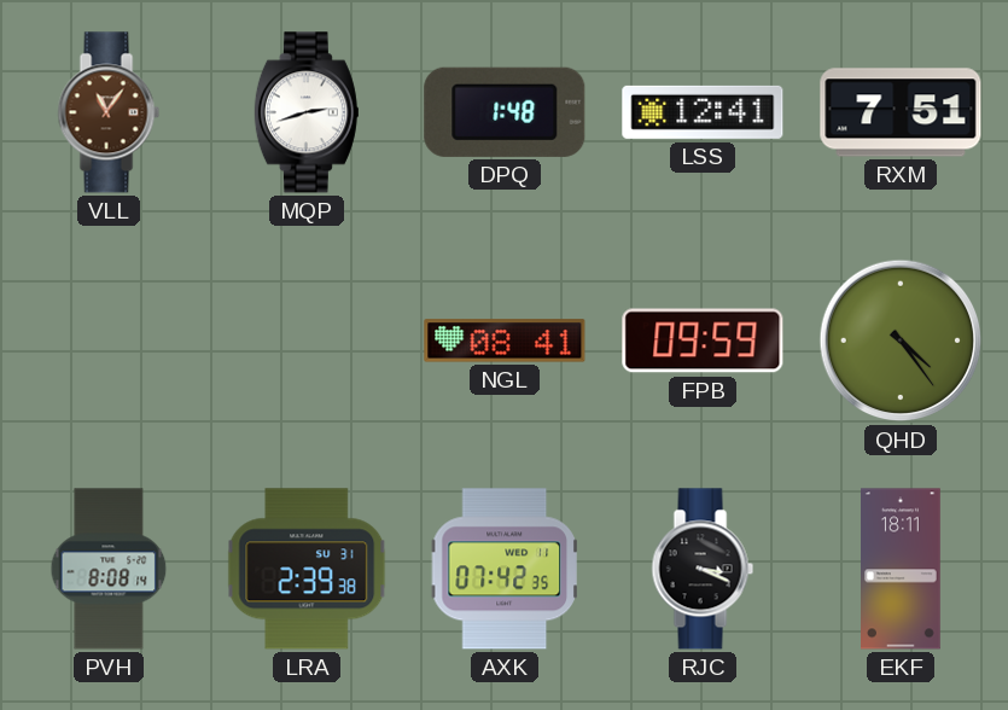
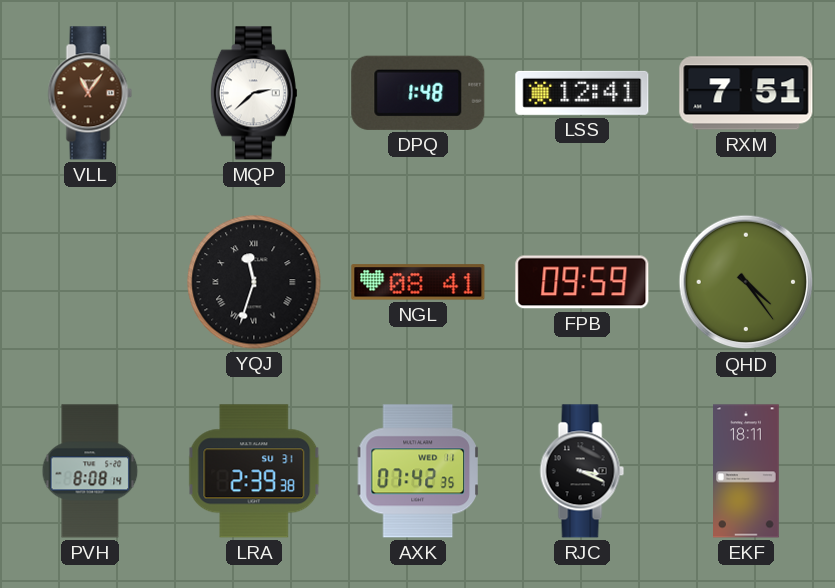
MQP: 2:42 -> 2:38 (254, 93)
YQJ: none -> 11:33 (254, 282)
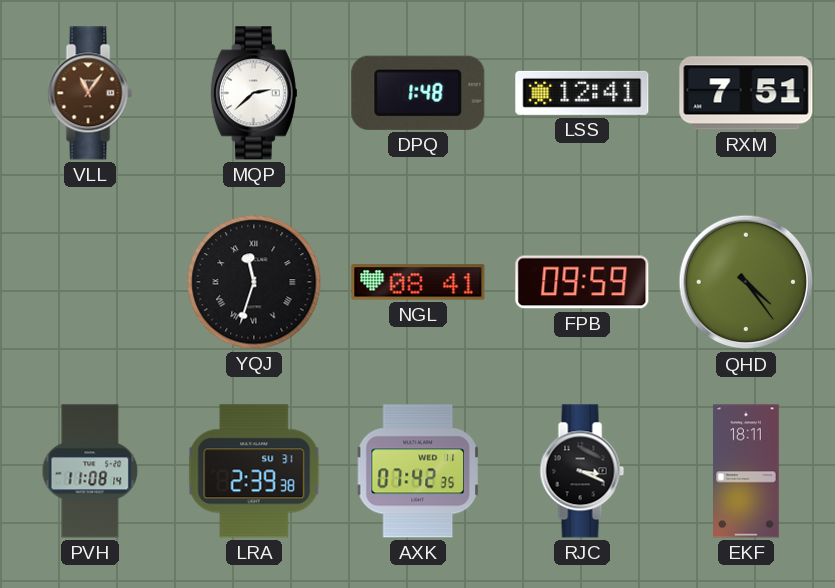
PVH: 8:08 -> 11:08 (90, 471)
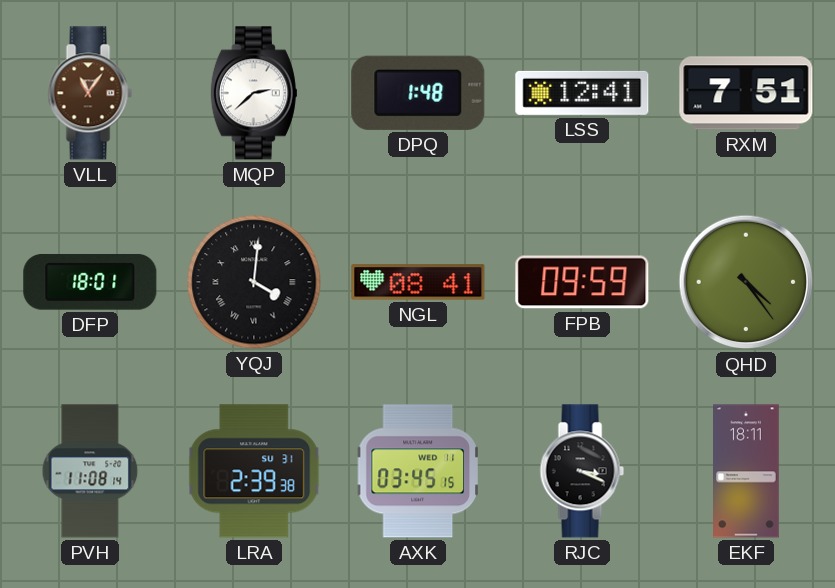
DFP: none -> 18:01 (90, 282)
YQJ: 11:33 -> 4:01 (254, 282)
AXK: 07:42 -> 03:45 (418, 471)
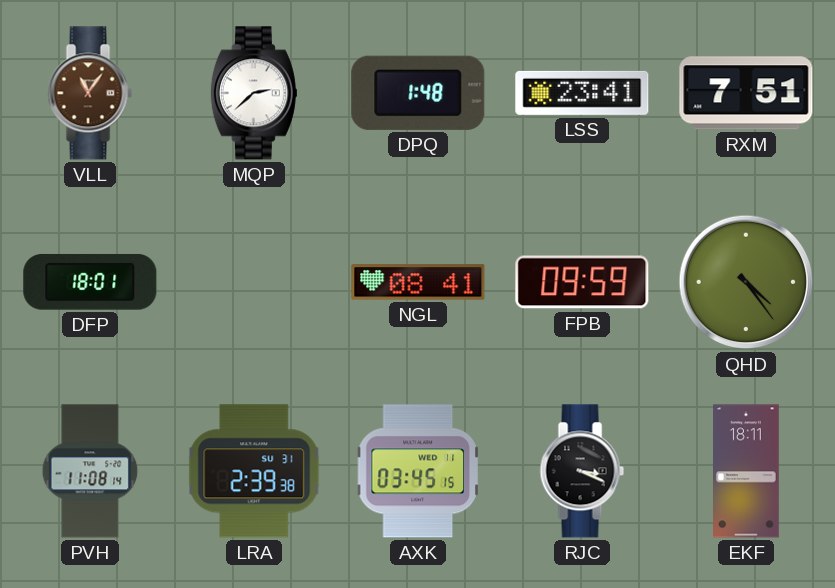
LSS: 12:41 -> 23:41 (582, 93)
YQJ: 4:01 -> none (254, 282)
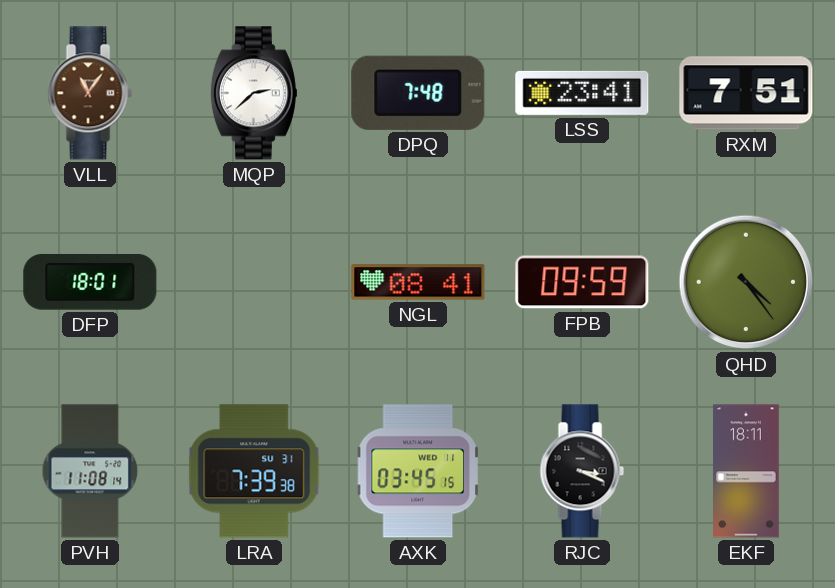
DPQ: 1:48 -> 7:48 (418, 93)
LRA: 2:39 -> 7:39 (254, 471)
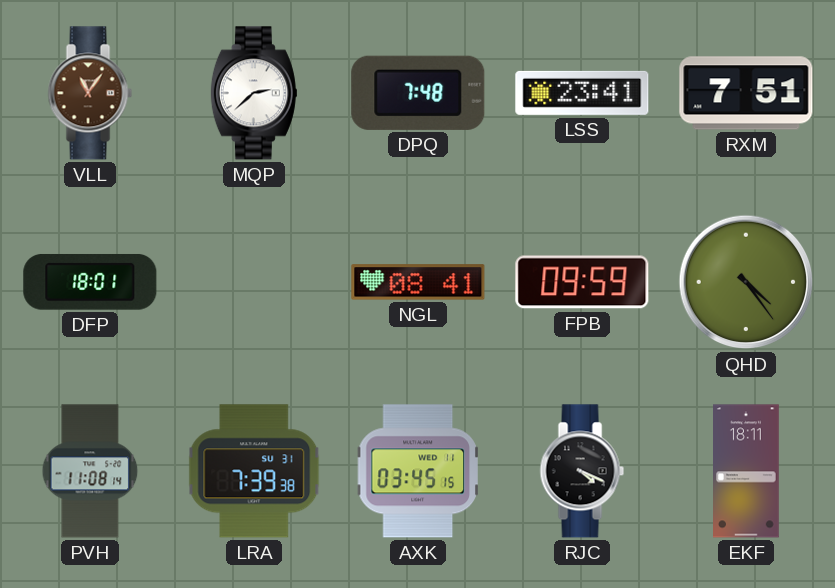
RJC: 3:19 -> 4:19 (582, 471)
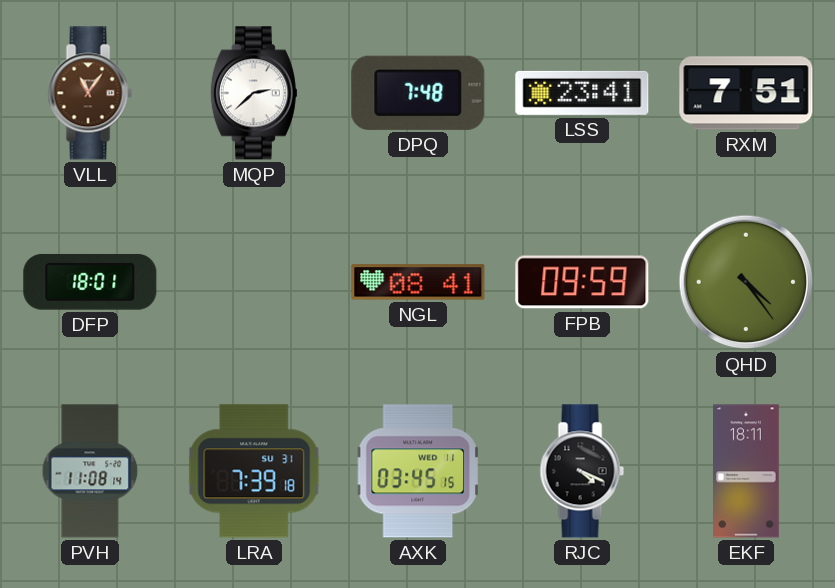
LRA: 7:39:38 -> 7:39:18 (254, 471)
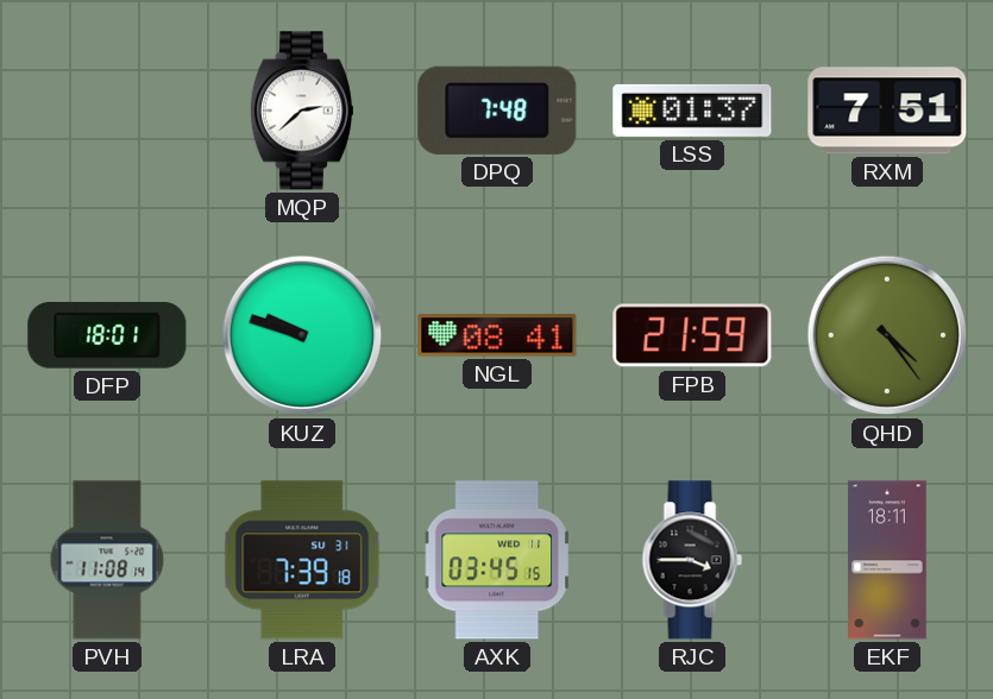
VLL: 11:06 -> none (90, 93)
LSS: 23:41 -> 01:37 (692, 111)
KUZ: none -> 9:48 (302, 335)
FPB: 09:59 -> 21:59 (692, 335)
RJC: 4:19 -> 3:45 (692, 560)
